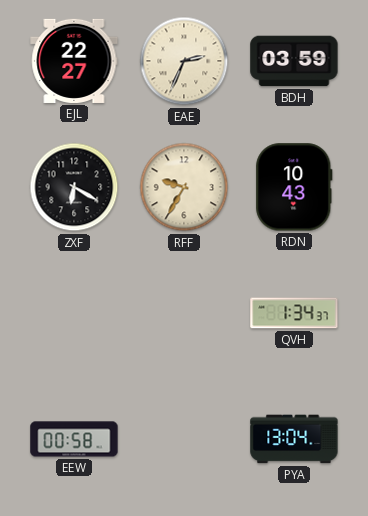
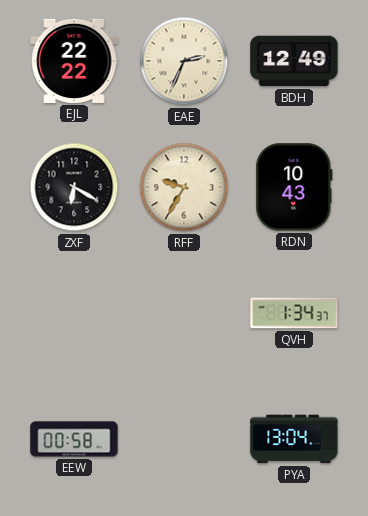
EJL: 22:27 -> 22:22 (74, 61)
BDH: 03:59 -> 12:49 (294, 61)
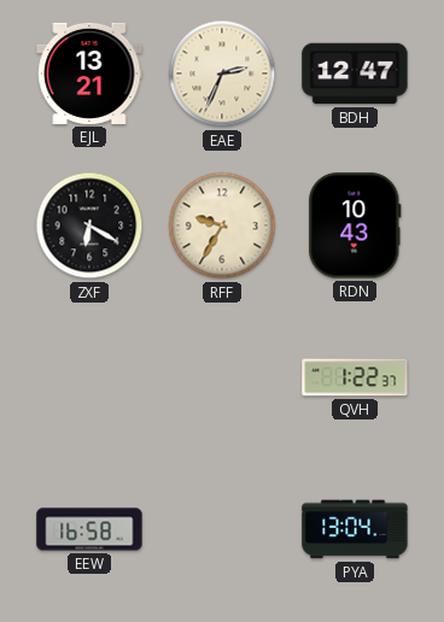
EJL: 22:22 -> 13:21 (89, 74)
BDH: 12:49 -> 12:47 (355, 74)
QVH: 1:34 -> 1:22 (355, 377)
EEW: 00:58 -> 16:58 (89, 529)
